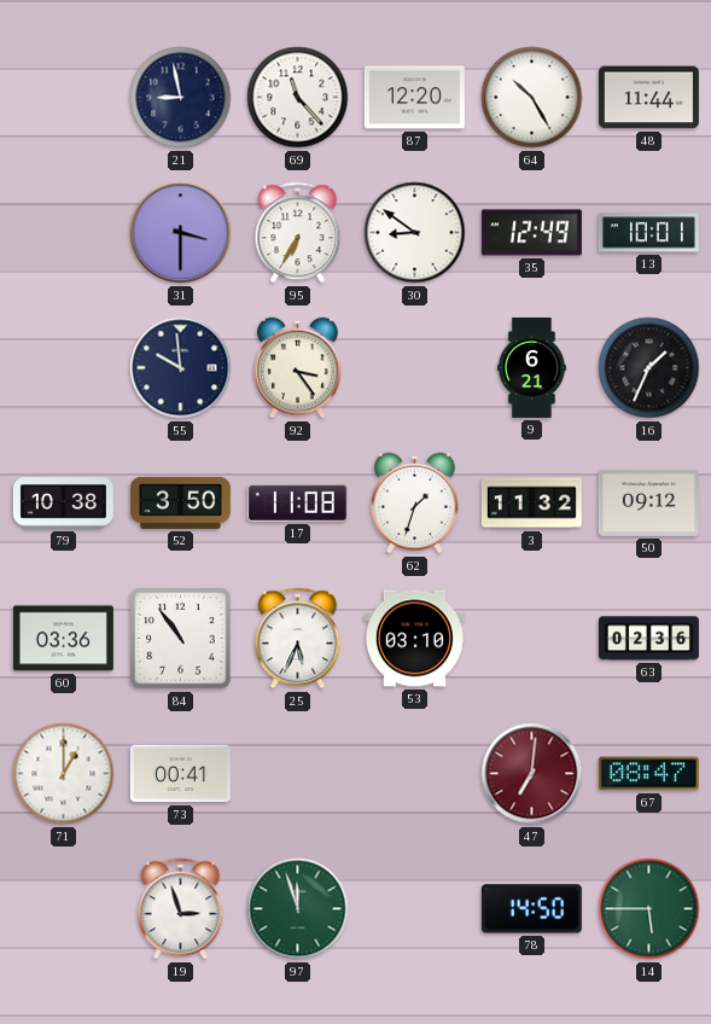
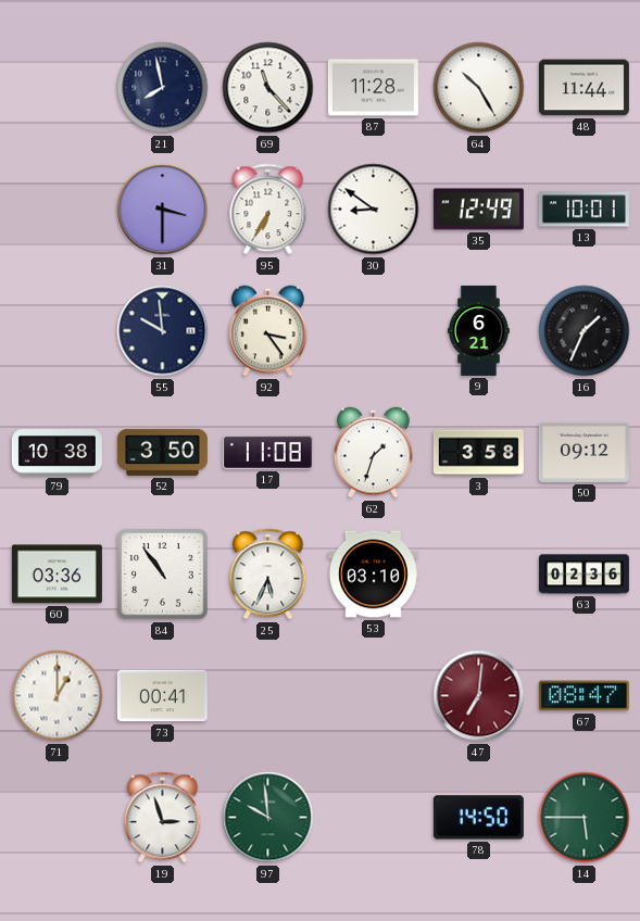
21: 8:58 -> 7:58 (163, 88)
87: 12:20 -> 11:28 (373, 88)
3: 11:32 -> 3:58 (478, 453)
97: 11:57 -> 9:59 (268, 818)
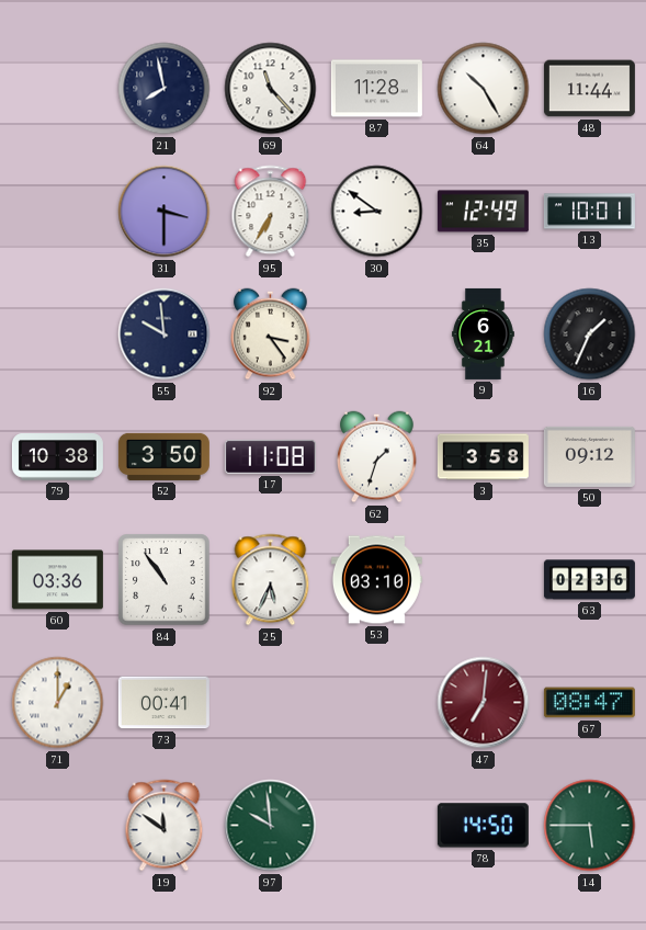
19: 2:57 -> 11:51 (165, 826)
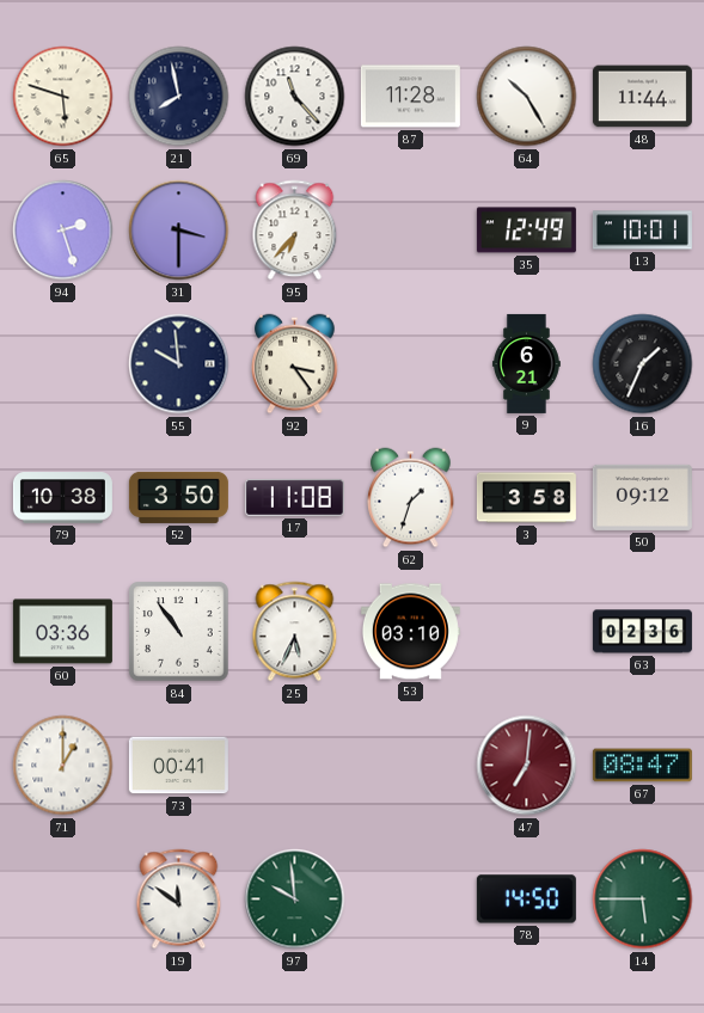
65: none -> 5:48 (63, 97)
94: none -> 2:27 (63, 231)
95: 6:35 -> 6:37 (295, 231)
30: 8:51 -> none (377, 212)
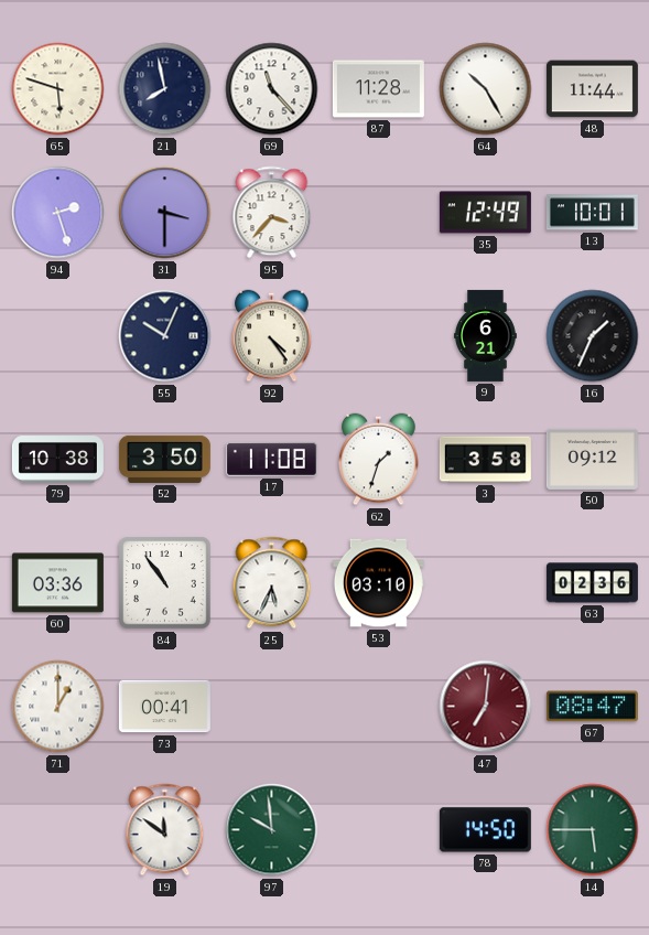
95: 6:37 -> 3:37 (272, 213)
55: 9:59 -> 10:04 (165, 336)
92: 3:24 -> 4:24 (272, 336)
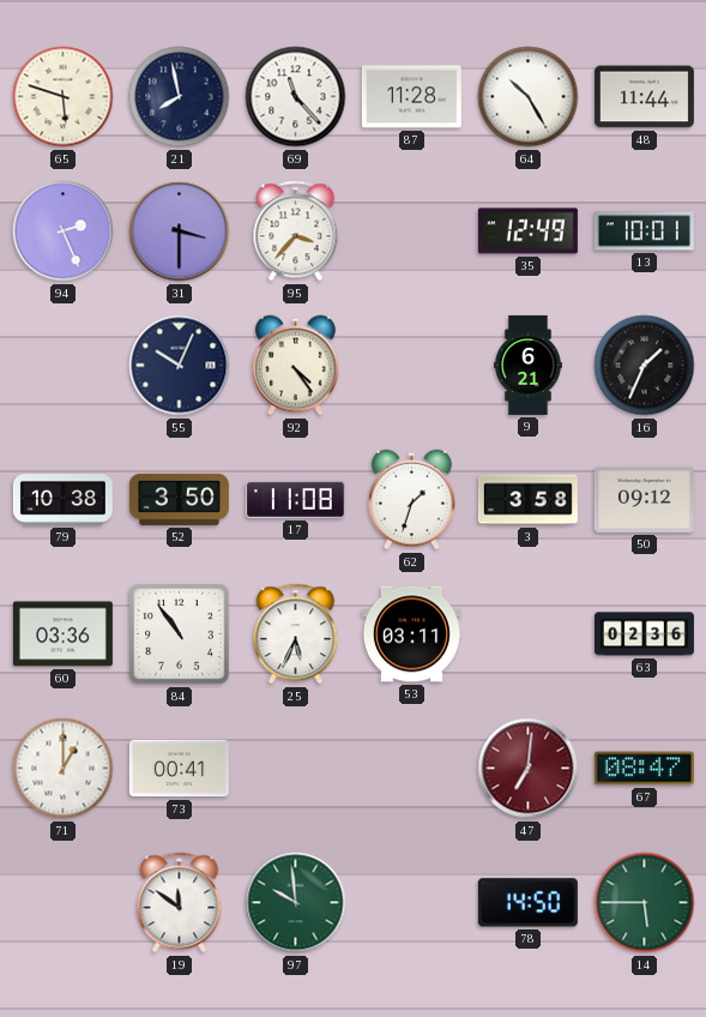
94: 2:27 -> 2:26 (64, 231)
53: 03:10 -> 03:11 (411, 634)
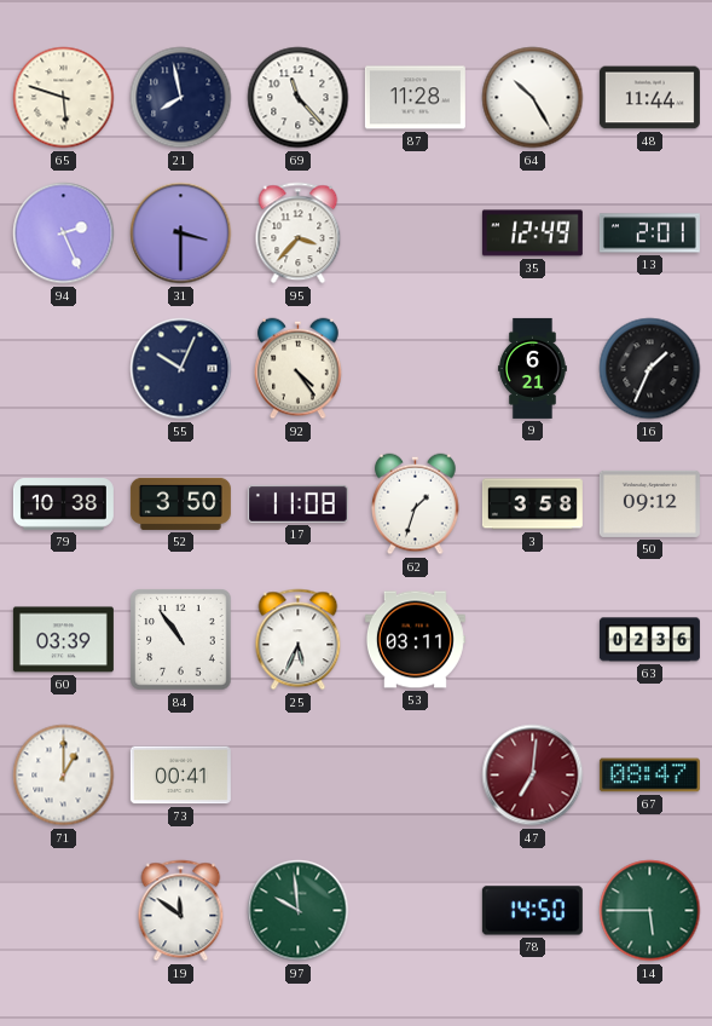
13: 10:01 -> 2:01 (649, 234)
60: 03:36 -> 03:39 (63, 640)
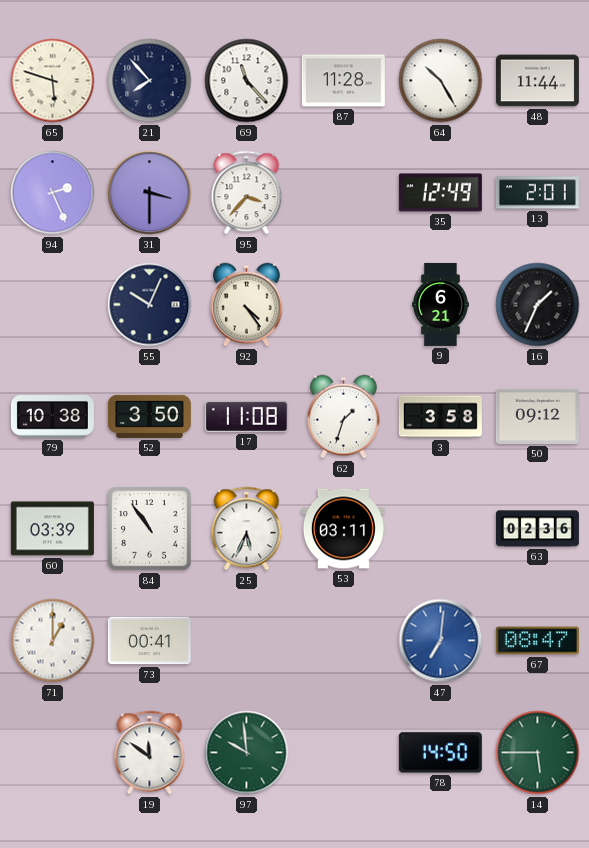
21: 7:58 -> 7:53 (150, 81)
47 dial: burgundy -> blue (441, 641)
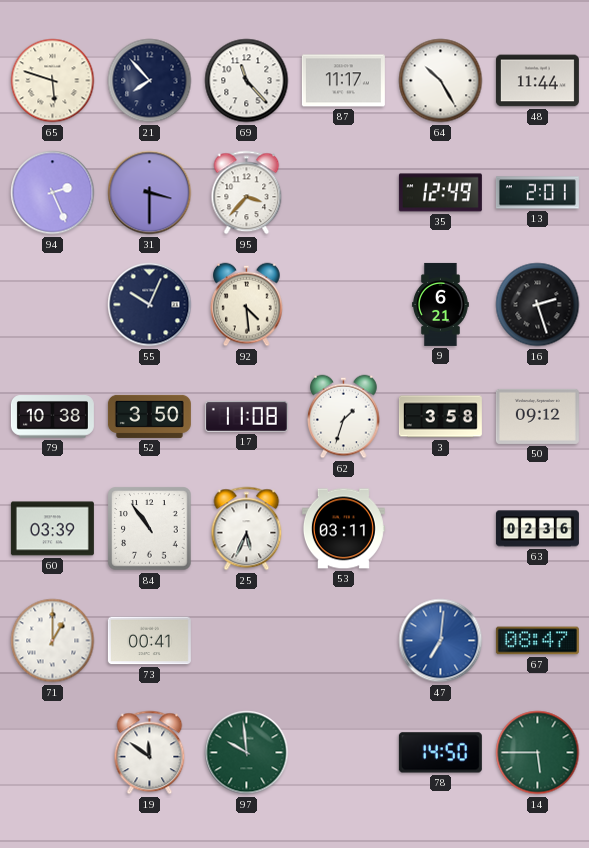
87: 11:28 -> 11:17 (343, 81)
92: 4:24 -> 4:29 (247, 305)
16: 1:34 -> 2:27 (538, 305)
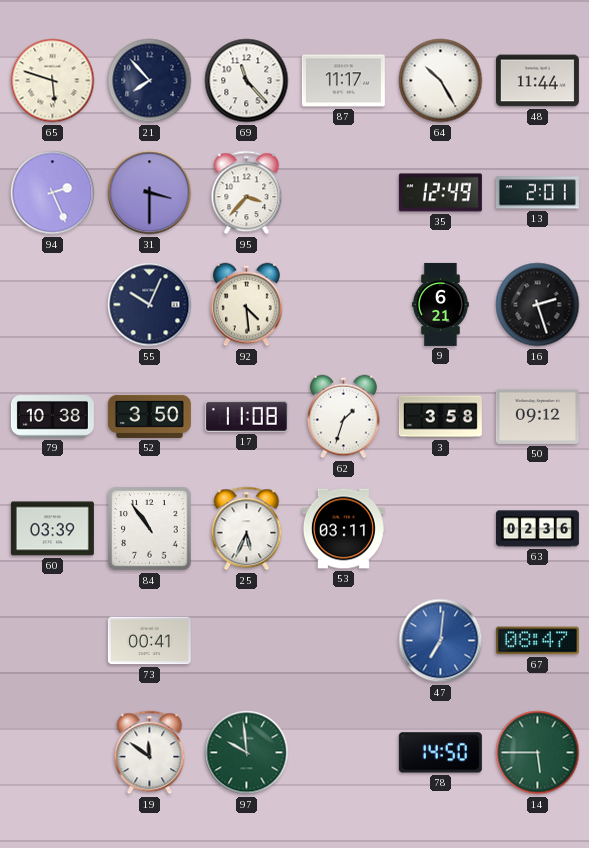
71: 1:00 -> none (53, 641)
